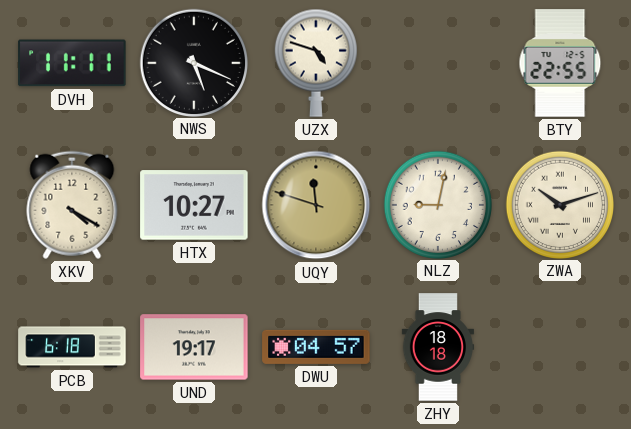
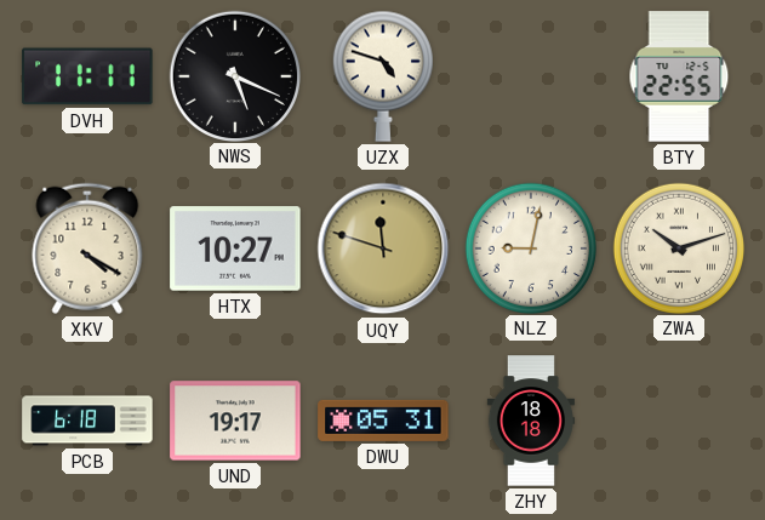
DWU: 04:57 -> 05:31 (383, 421)
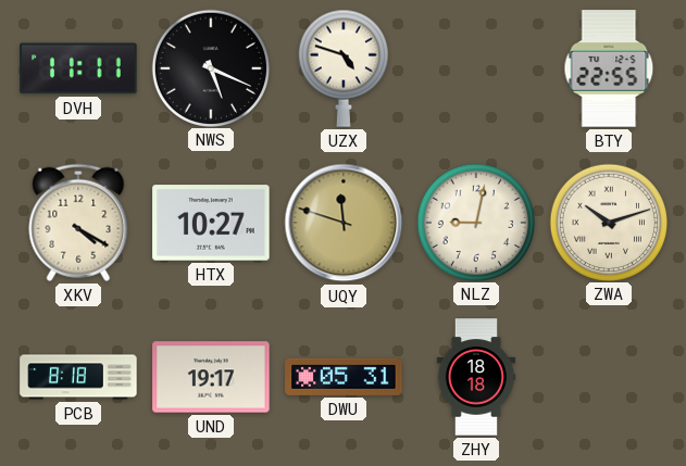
PCB: 6:18 -> 8:18 (78, 377)
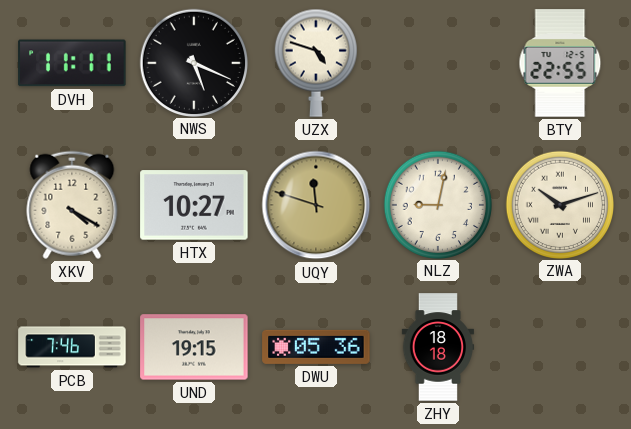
PCB: 8:18 -> 7:46 (72, 347)
UND: 19:17 -> 19:15 (194, 347)
DWU: 05:31 -> 05:36 (316, 347)
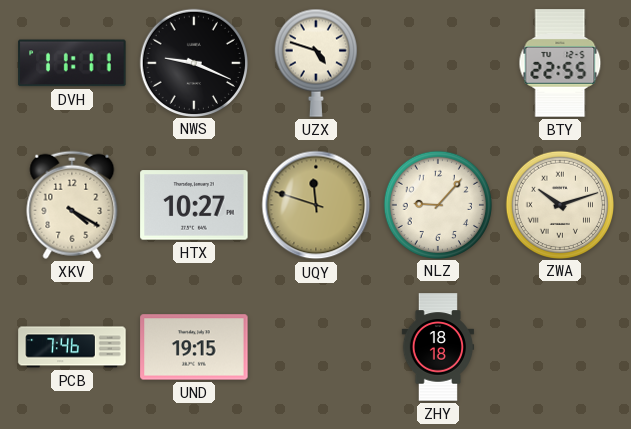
NWS: 5:19 -> 9:19 (193, 62)
NLZ: 9:02 -> 9:07 (437, 204)
DWU: 05:36 -> none (316, 347)
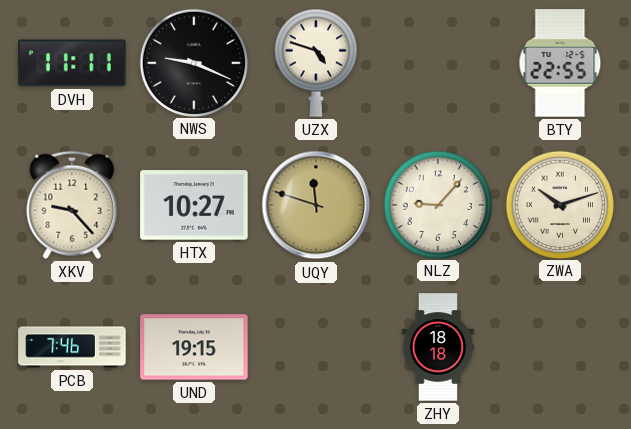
XKV: 4:20 -> 9:23 (72, 205)
